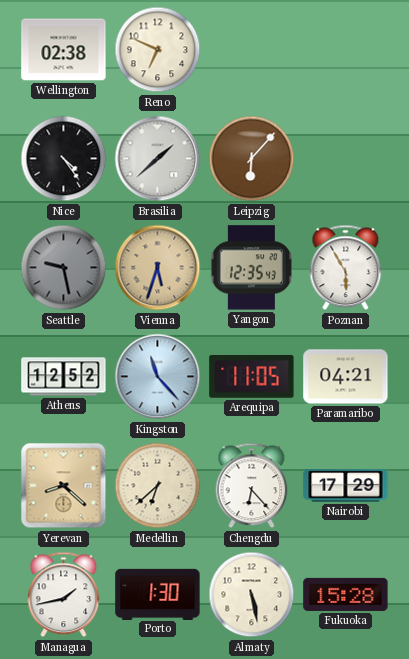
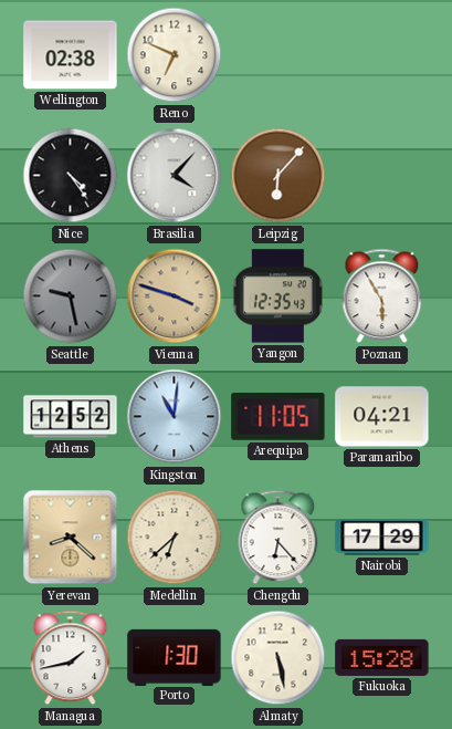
Brasilia: 1:38 -> 4:07 (175, 176)
Vienna: 5:33 -> 3:48 (175, 296)
Kingston: 11:23 -> 11:01 (175, 417)
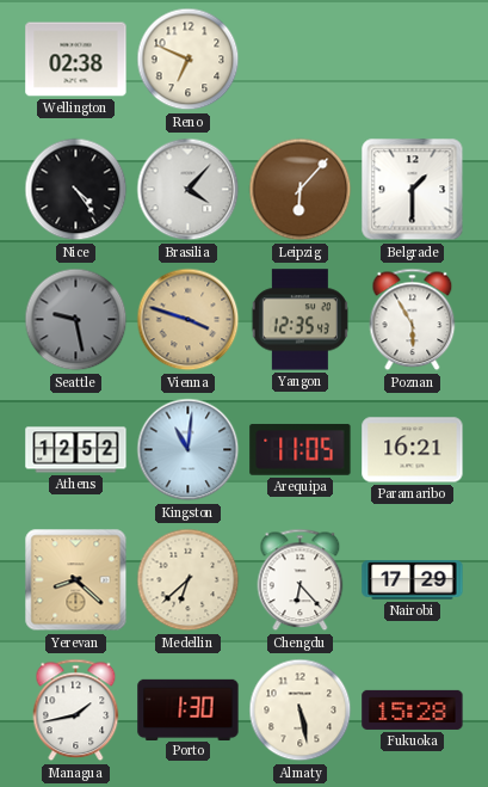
Belgrade: none -> 1:30 (413, 190)
Paramaribo: 04:21 -> 16:21 (413, 450)
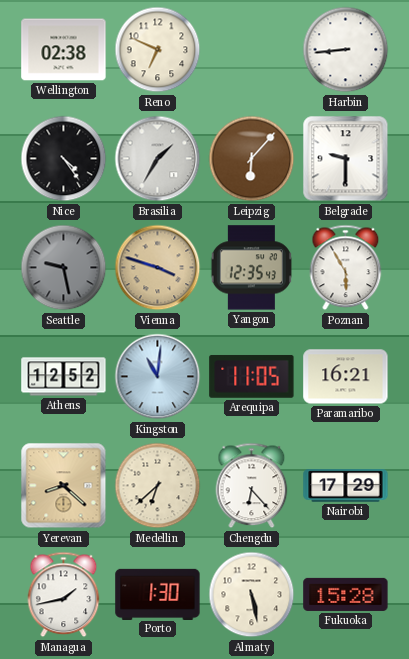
Harbin: none -> 8:44 (346, 50)
Brasilia: 4:07 -> 1:35 (158, 159)
Belgrade: 1:30 -> 9:30 (346, 159)
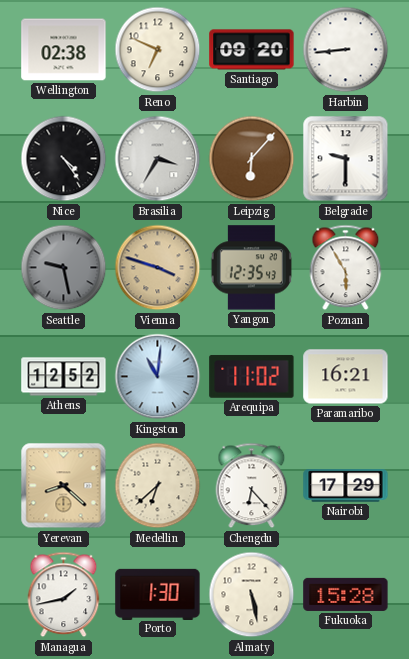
Santiago: none -> 09:20 (252, 50)
Brasilia: 1:35 -> 3:35 (158, 159)
Arequipa: 11:05 -> 11:02 (252, 377)
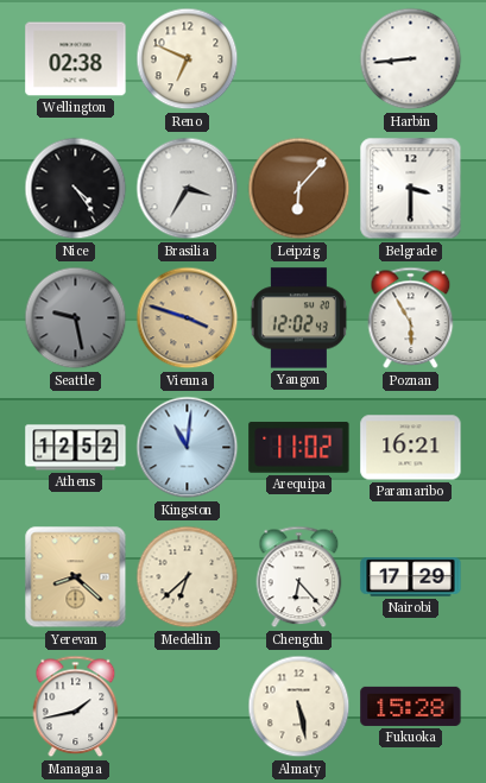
Santiago: 09:20 -> none (252, 50)
Belgrade: 9:30 -> 3:30 (411, 189)
Yangon: 12:35 -> 12:02 (298, 318)
Porto: 1:30 -> none (158, 594)
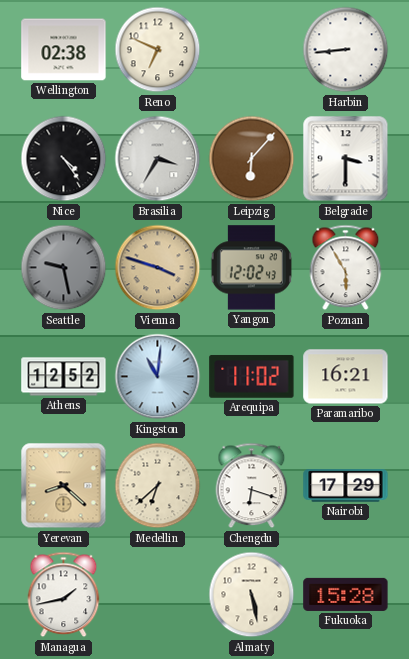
Chengdu: 6:23 -> 6:18 (252, 486)
